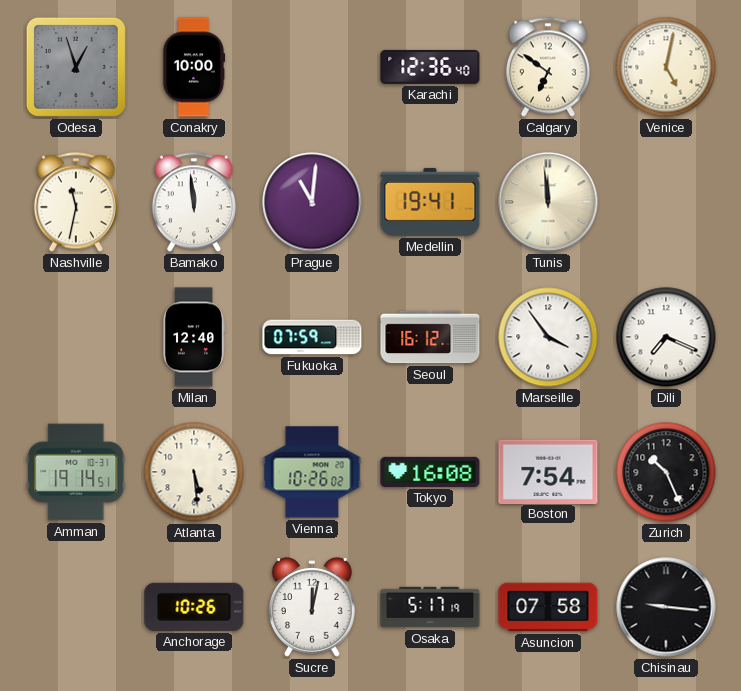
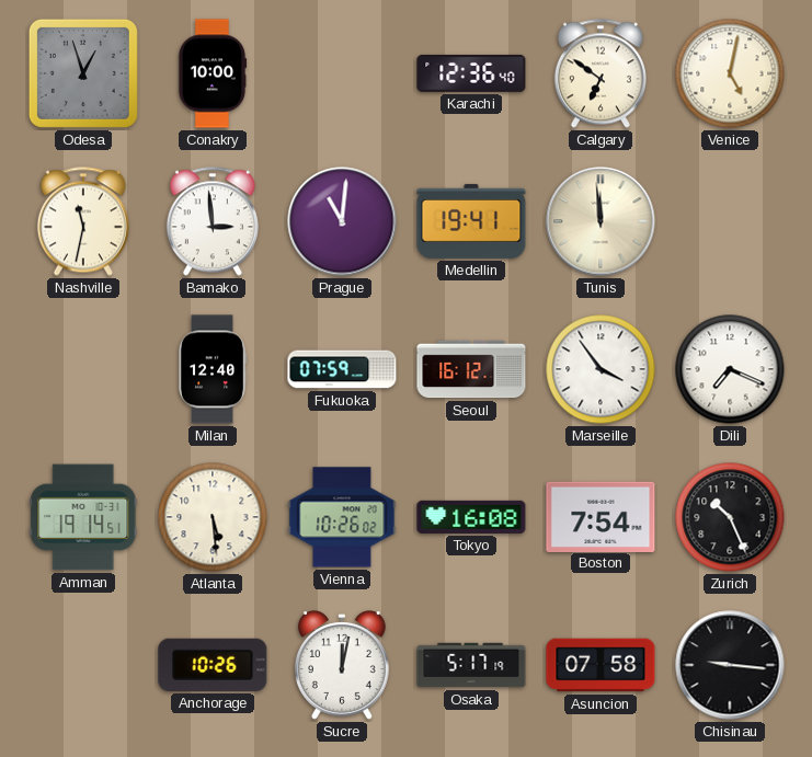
Bamako: 11:59 -> 2:59 (213, 221)
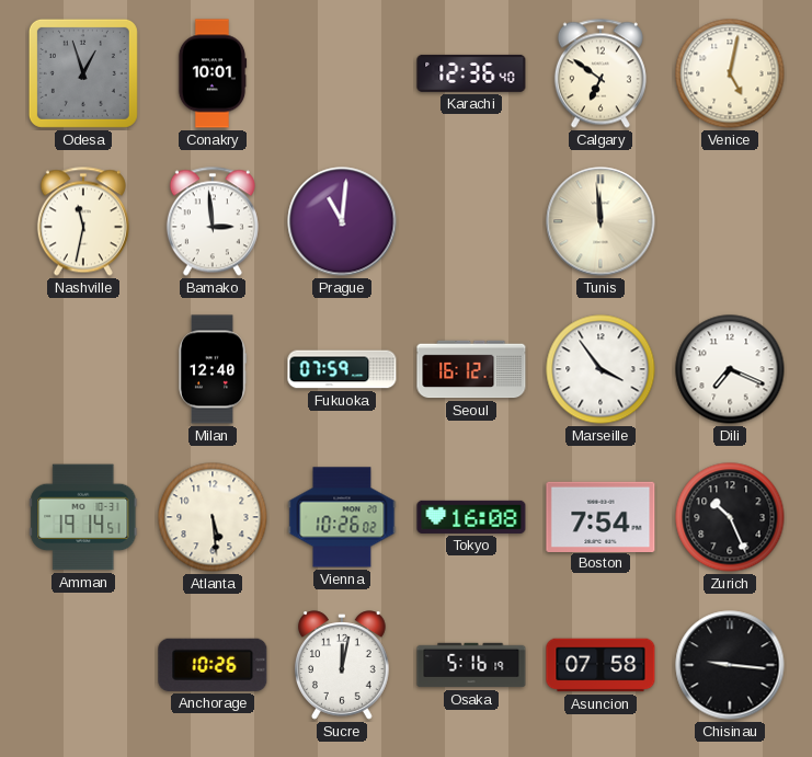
Conakry: 10:00 -> 10:01 (213, 73)
Medellin: 19:41 -> none (471, 221)
Osaka: 5:17 -> 5:16 (471, 665)
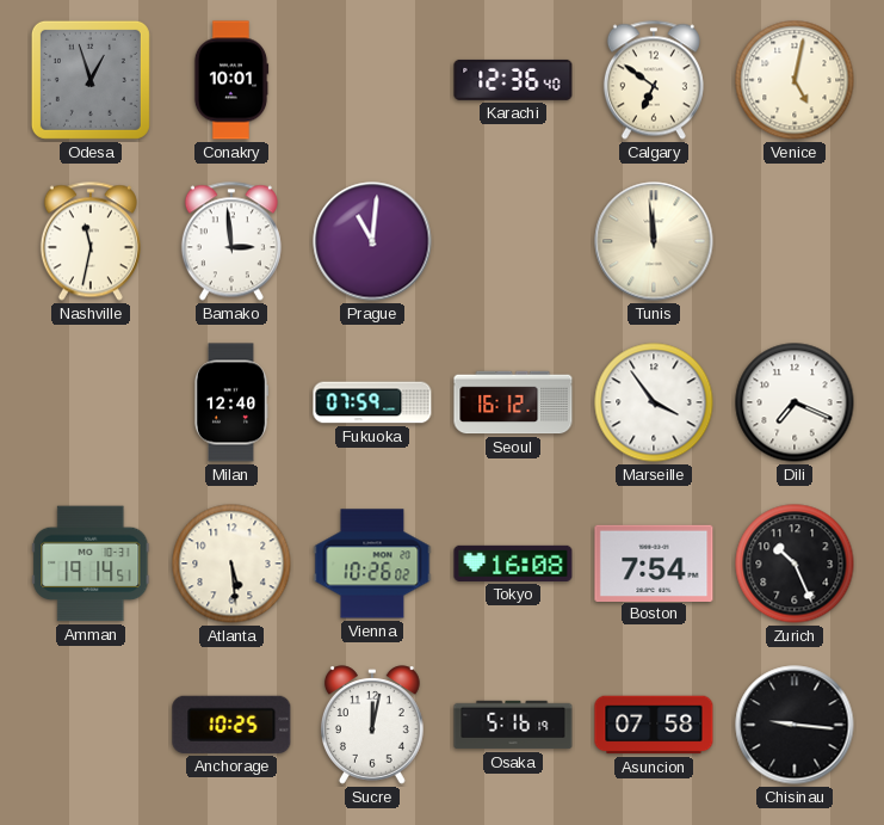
Anchorage: 10:26 -> 10:25 (231, 725)
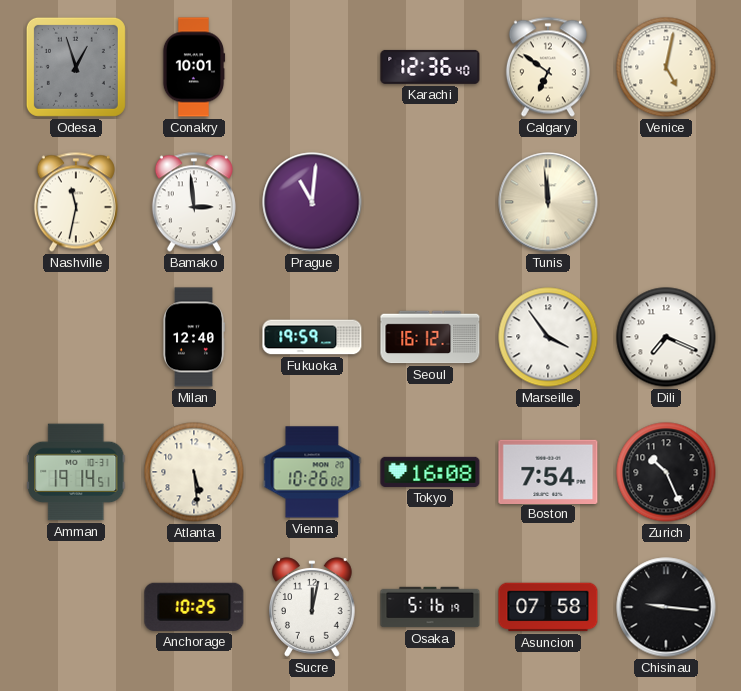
Fukuoka: 07:59 -> 19:59 (312, 337)
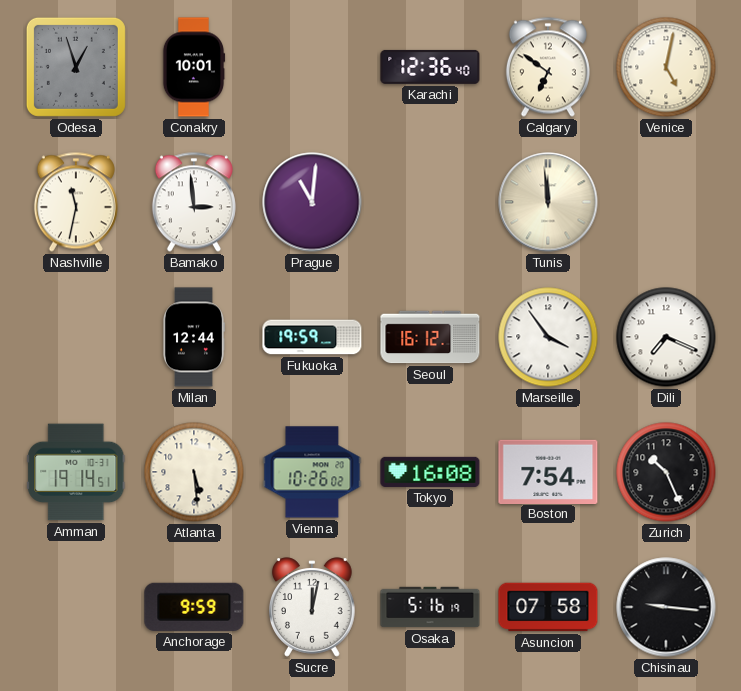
Milan: 12:40 -> 12:44 (194, 337)
Anchorage: 10:25 -> 9:59 (194, 607)
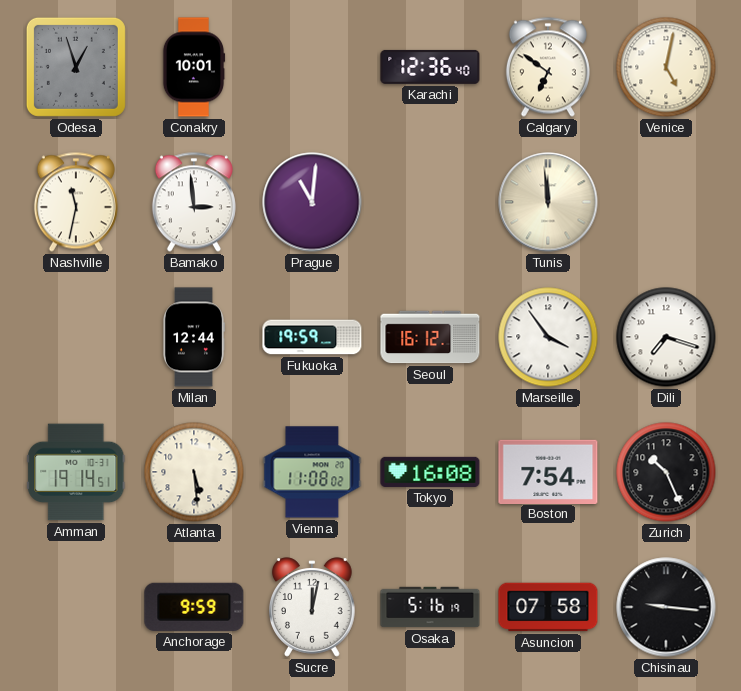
Dili: 7:19 -> 7:18 (666, 337)
Vienna: 10:26 -> 11:08 (312, 472)
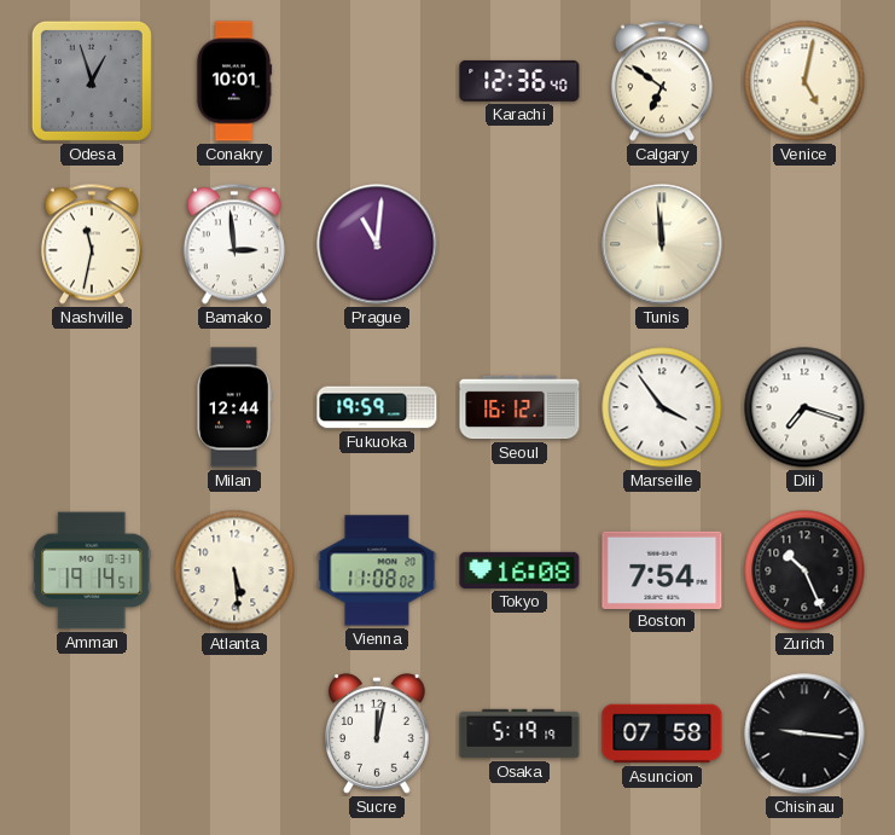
Anchorage: 9:59 -> none (194, 607)
Osaka: 5:16 -> 5:19 (519, 733)
